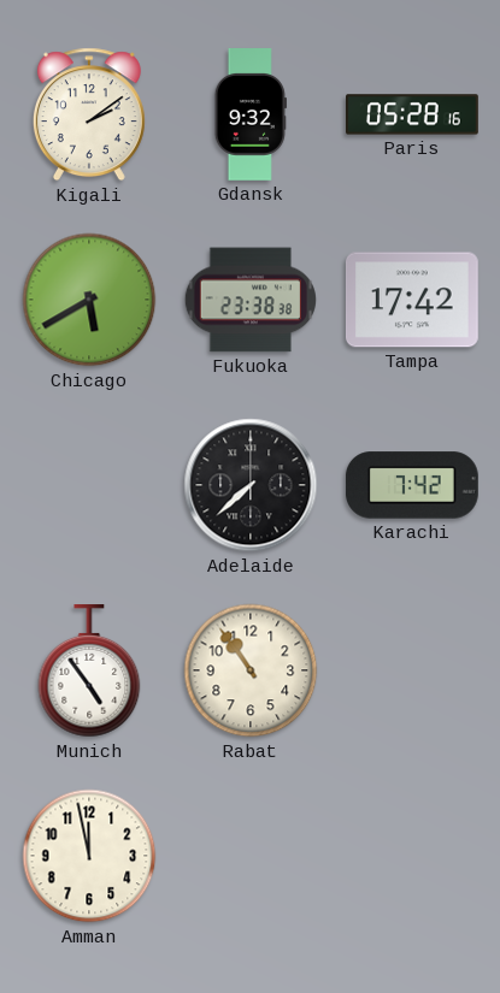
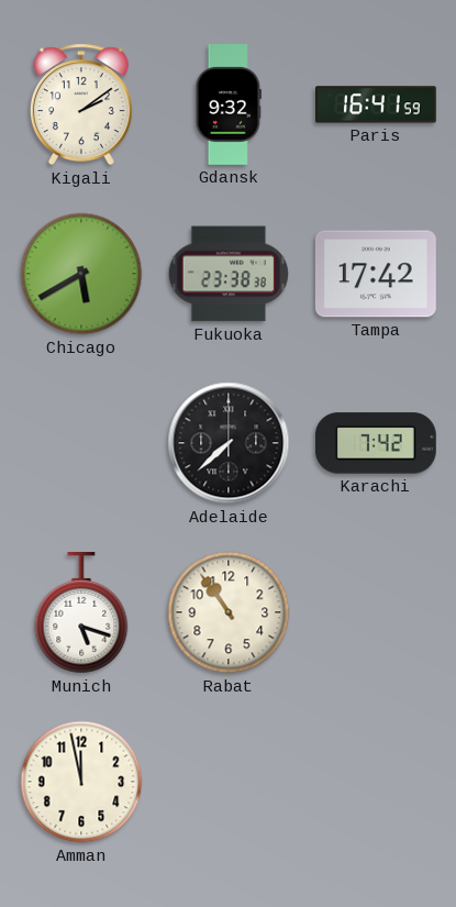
Paris: 05:28 -> 16:41 (377, 104)
Munich: 4:54 -> 5:18 (81, 613)
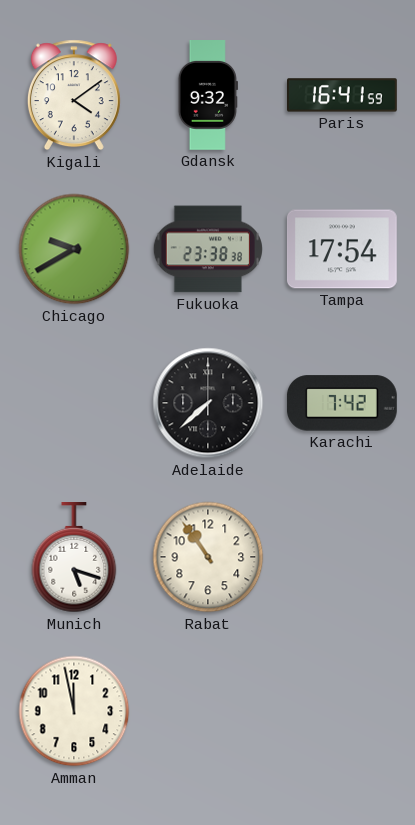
Kigali: 2:09 -> 4:09 (74, 95)
Chicago: 5:40 -> 9:40 (74, 249)
Tampa: 17:42 -> 17:54 (342, 249)
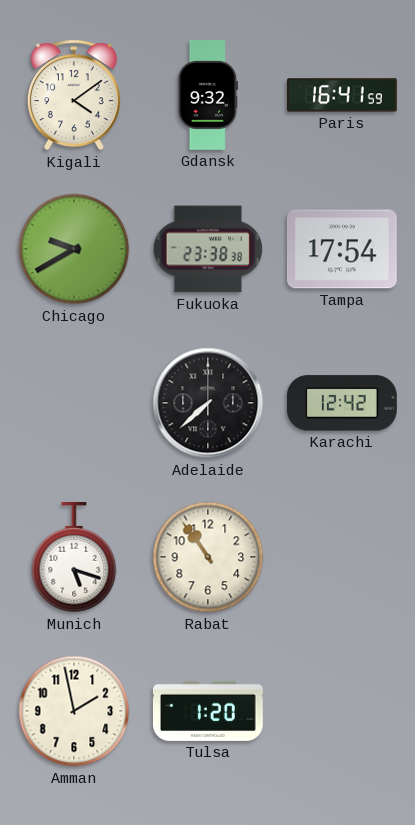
Karachi: 7:42 -> 12:42 (342, 403)
Amman: 11:58 -> 1:58 (74, 711)
Tulsa: none -> 1:20 (208, 711)
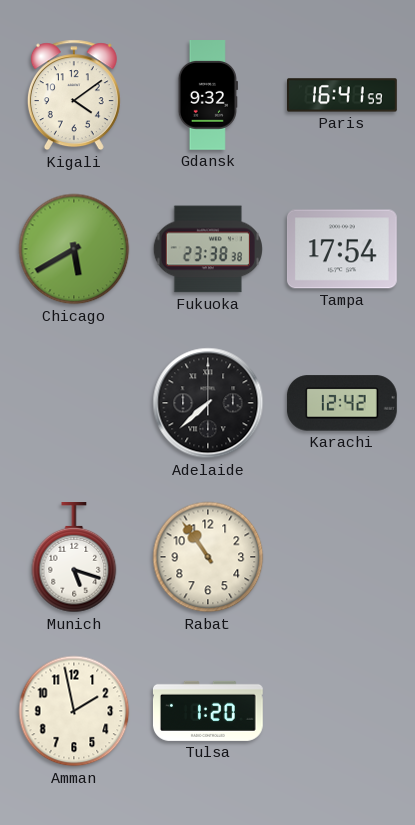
Chicago: 9:40 -> 5:40 (74, 249)
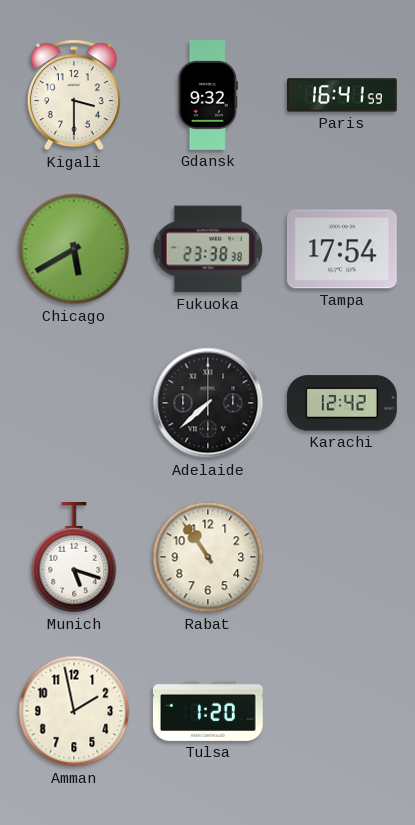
Kigali: 4:09 -> 3:30 (74, 95)
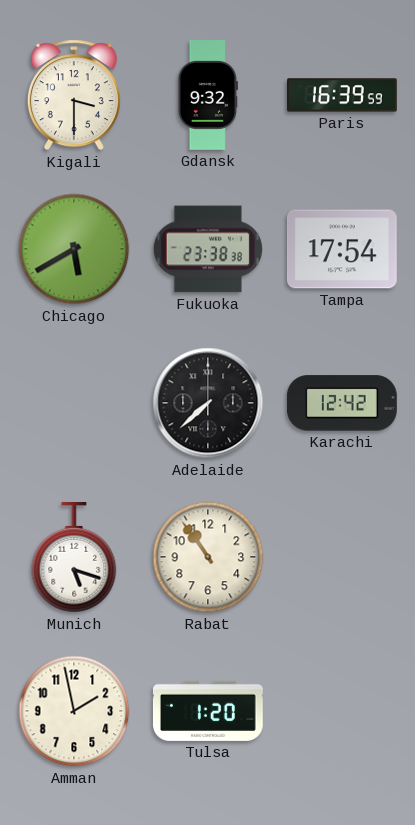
Paris: 16:41 -> 16:39 (343, 95)
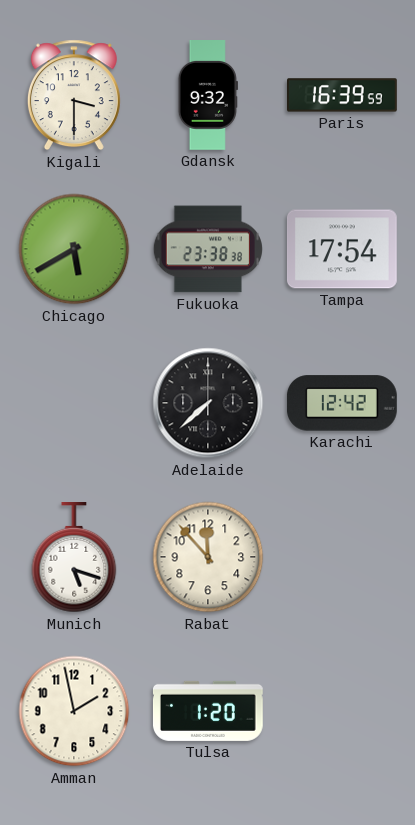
Rabat: 10:54 -> 11:53 (208, 557)
